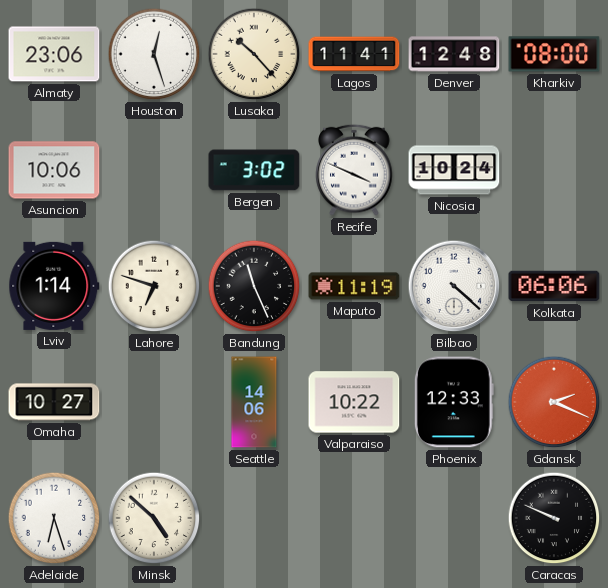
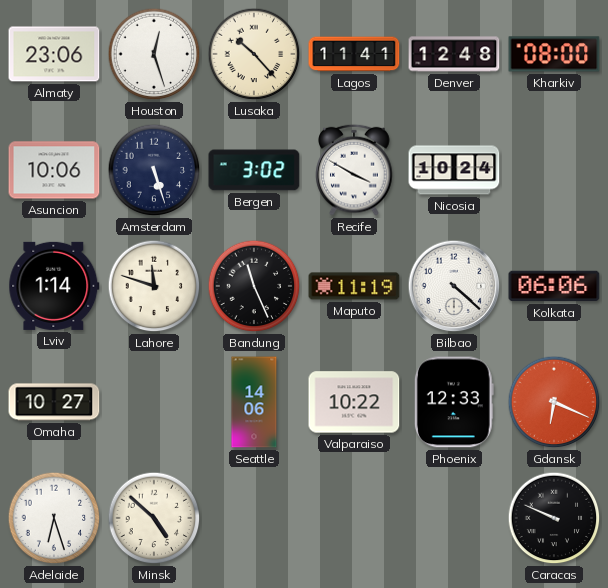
Amsterdam: none -> 5:27 (154, 170)
Recife: 3:49 -> 3:50 (354, 170)
Lahore: 6:48 -> 11:48 (154, 286)
Gdansk: 2:19 -> 6:19 (554, 402)
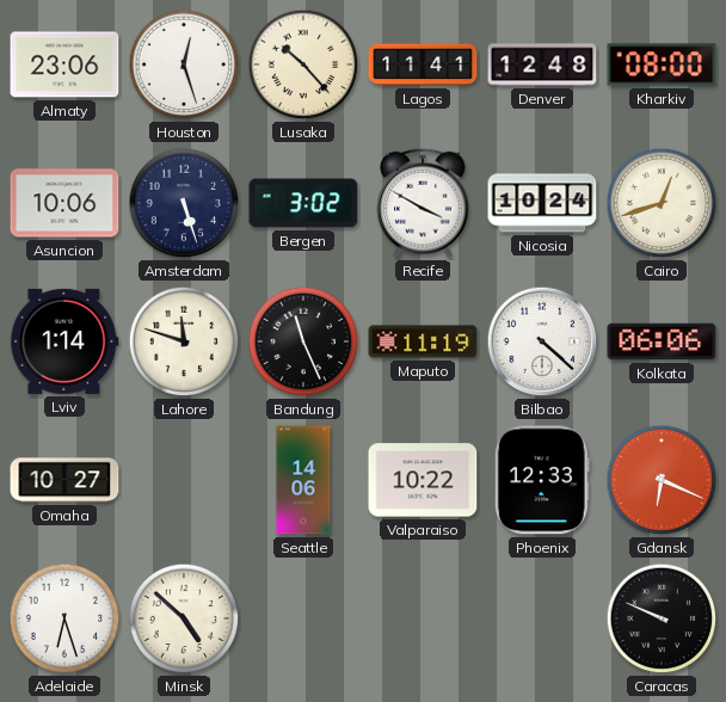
Cairo: none -> 12:42 (662, 203)
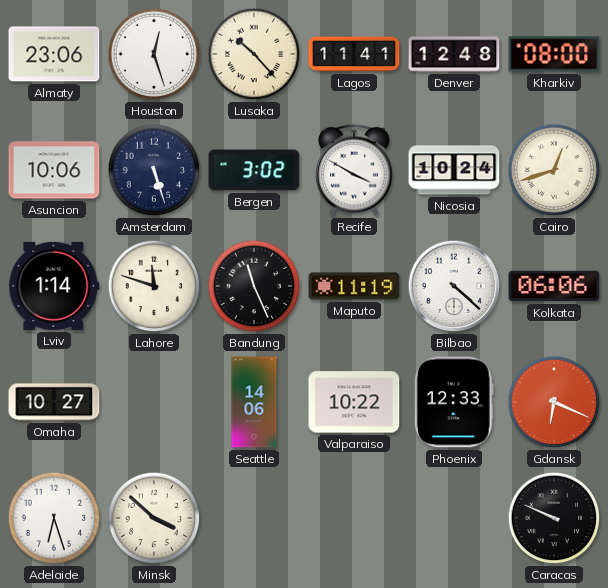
Minsk: 4:52 -> 3:52 (154, 518)
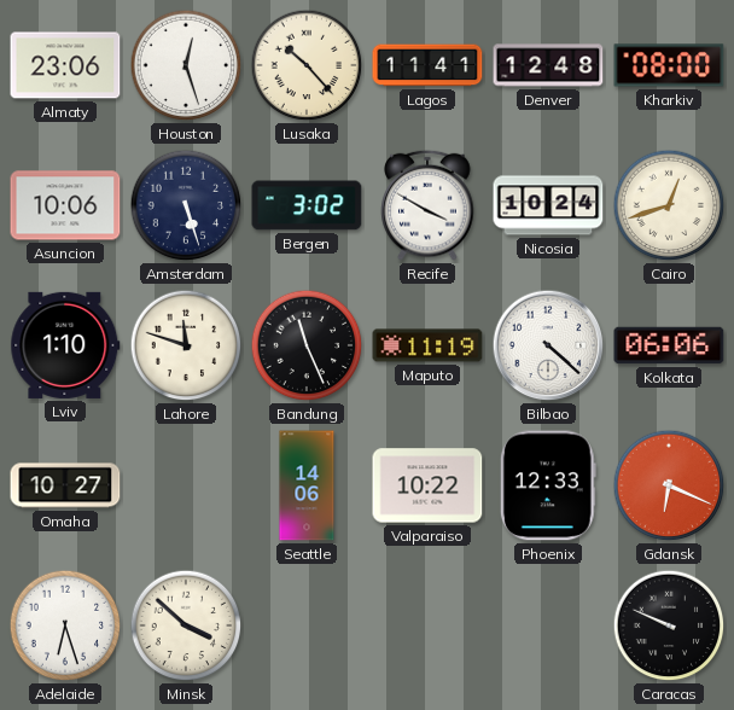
Lviv: 1:14 -> 1:10 (65, 345)
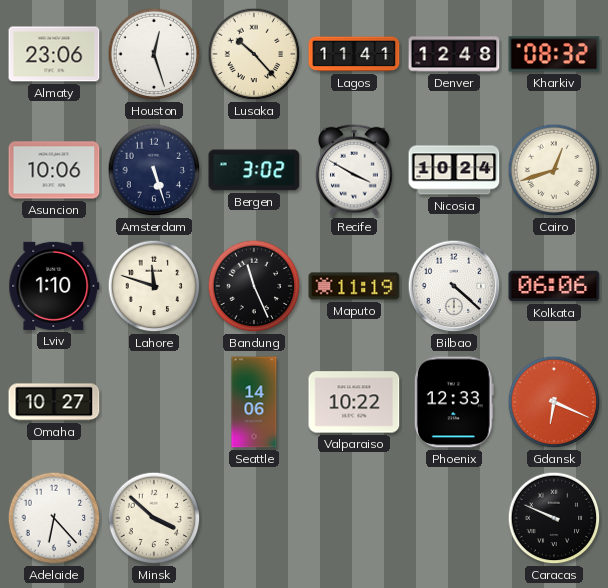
Kharkiv: 08:00 -> 08:32 (554, 54)
Adelaide: 6:27 -> 6:23 (54, 518)
